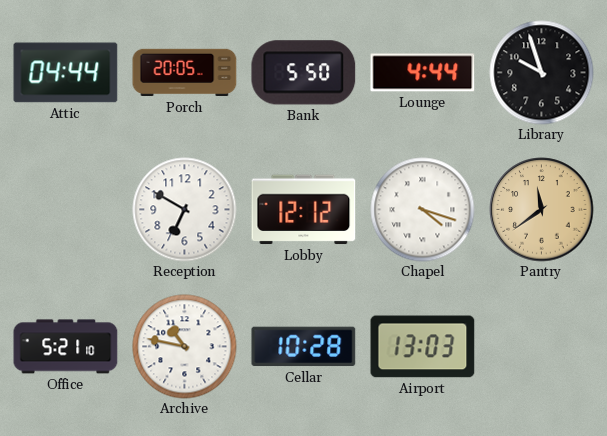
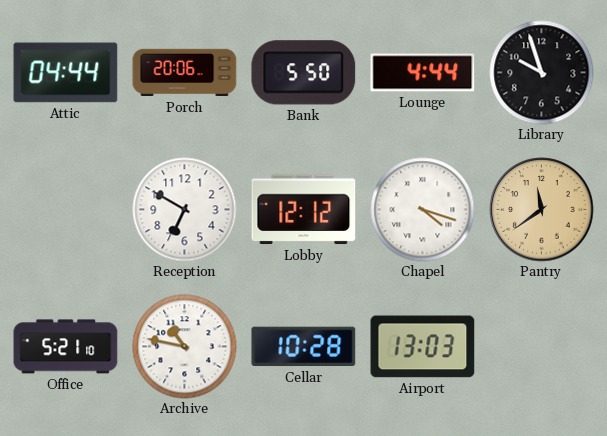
Porch: 20:05 -> 20:06 (185, 73)
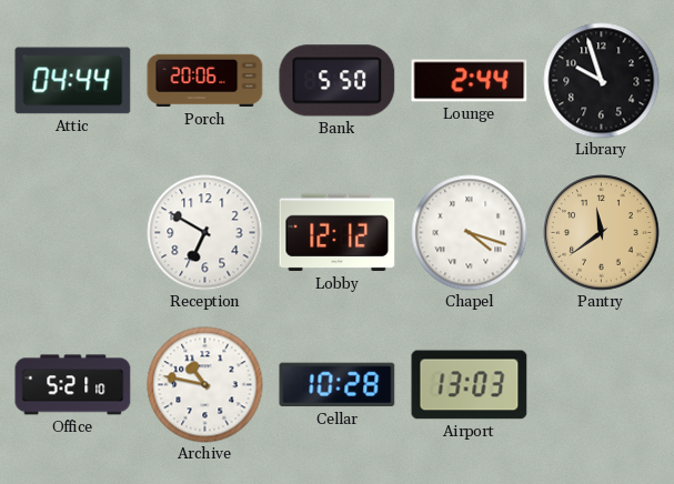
Lounge: 4:44 -> 2:44 (470, 81)
